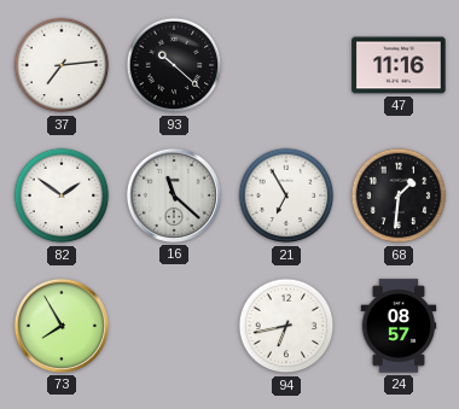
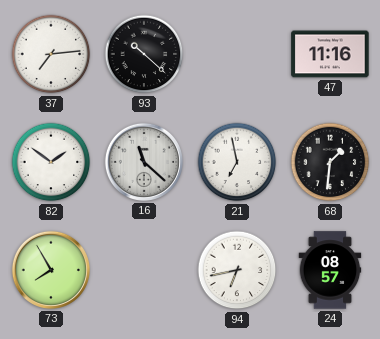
21: 6:55 -> 6:58 (237, 162)
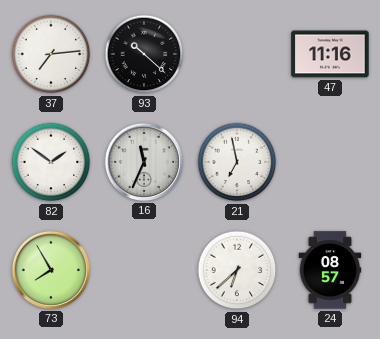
16: 11:22 -> 11:34 (144, 162)
68: 1:31 -> none (330, 162)
94: 6:43 -> 6:38 (237, 270)
